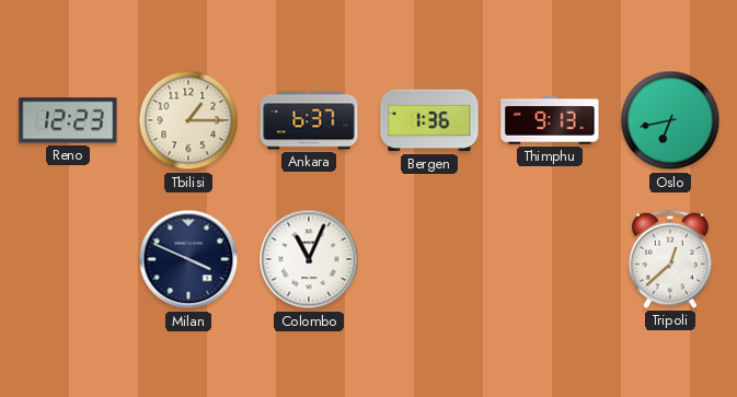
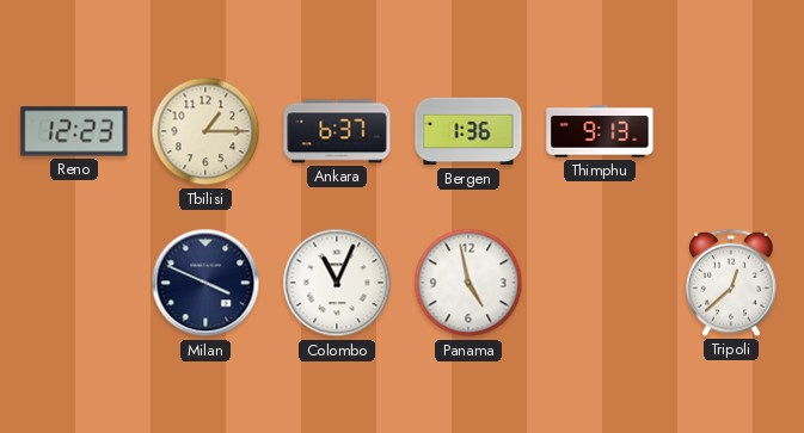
Oslo: 6:43 -> none (670, 120)
Panama: none -> 4:58 (468, 283)
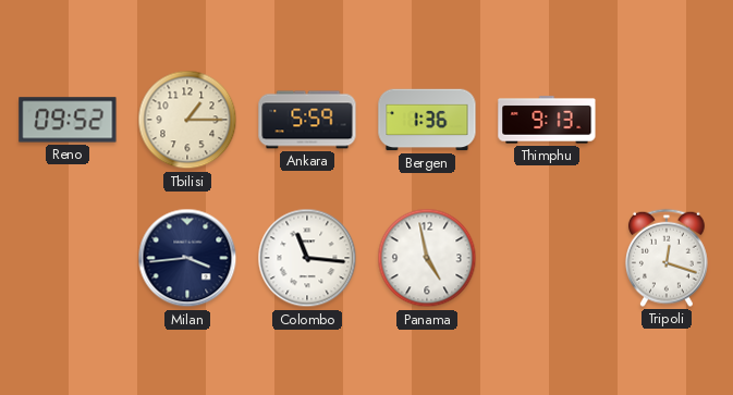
Reno: 12:23 -> 09:52 (68, 120)
Ankara: 6:37 -> 5:59 (307, 120)
Milan: 3:49 -> 3:44 (187, 258)
Colombo: 11:04 -> 11:16 (307, 258)
Tripoli: 12:38 -> 12:18 (667, 258)
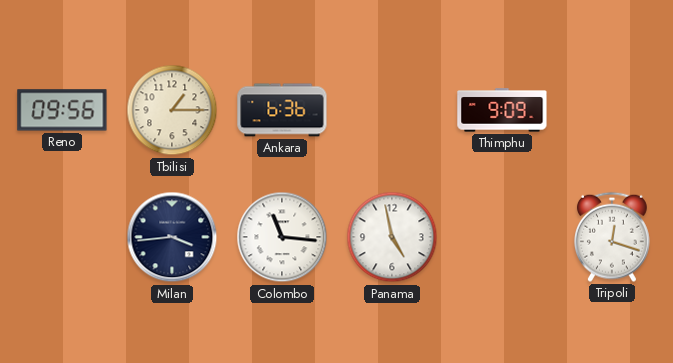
Reno: 09:52 -> 09:56 (62, 110)
Ankara: 5:59 -> 6:36 (282, 110)
Bergen: 1:36 -> none (427, 120)
Thimphu: 9:13 -> 9:09 (502, 110)
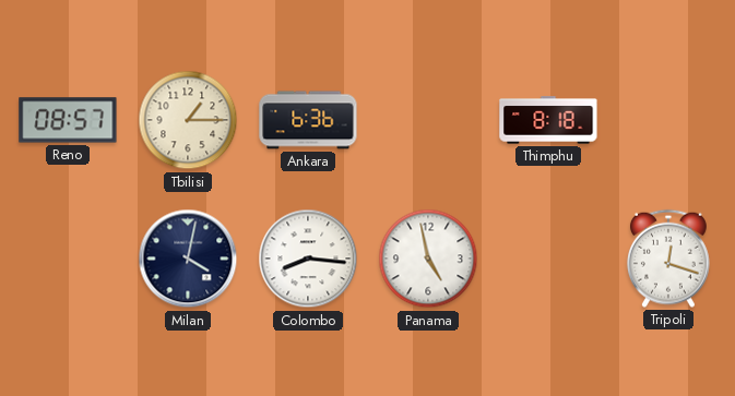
Reno: 09:56 -> 08:57 (68, 120)
Thimphu: 9:09 -> 8:18 (548, 120)
Milan: 3:44 -> 4:02 (188, 259)
Colombo: 11:16 -> 8:16 (308, 259)
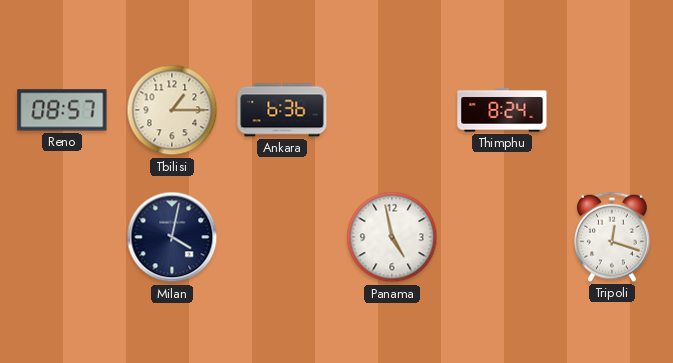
Thimphu: 8:18 -> 8:24 (502, 110)
Colombo: 8:16 -> none (308, 259)
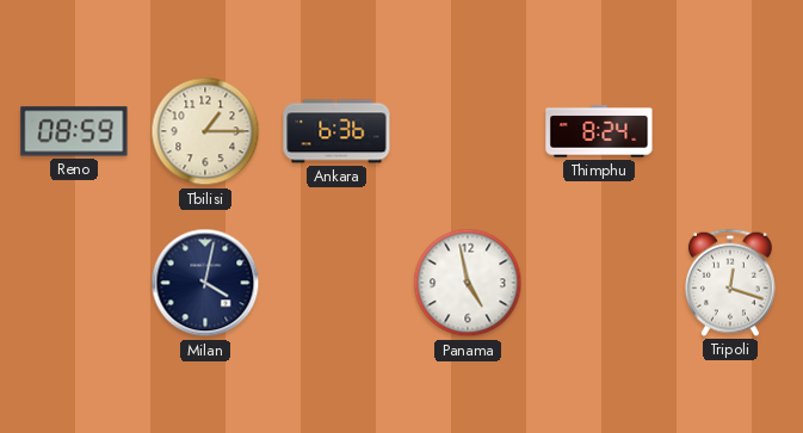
Reno: 08:57 -> 08:59 (74, 131)
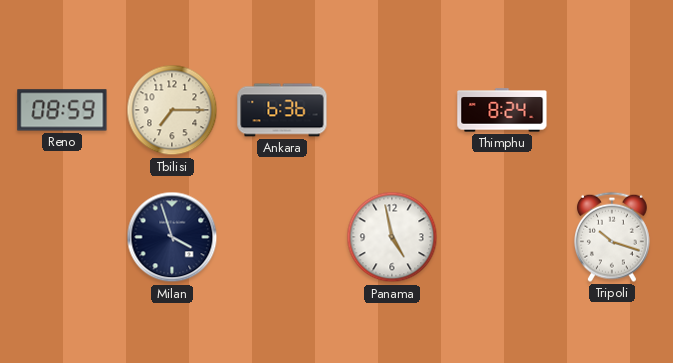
Tbilisi: 1:15 -> 7:15 (172, 110)
Milan: 4:02 -> 3:57 (172, 237)
Tripoli: 12:18 -> 10:18 (612, 237)
